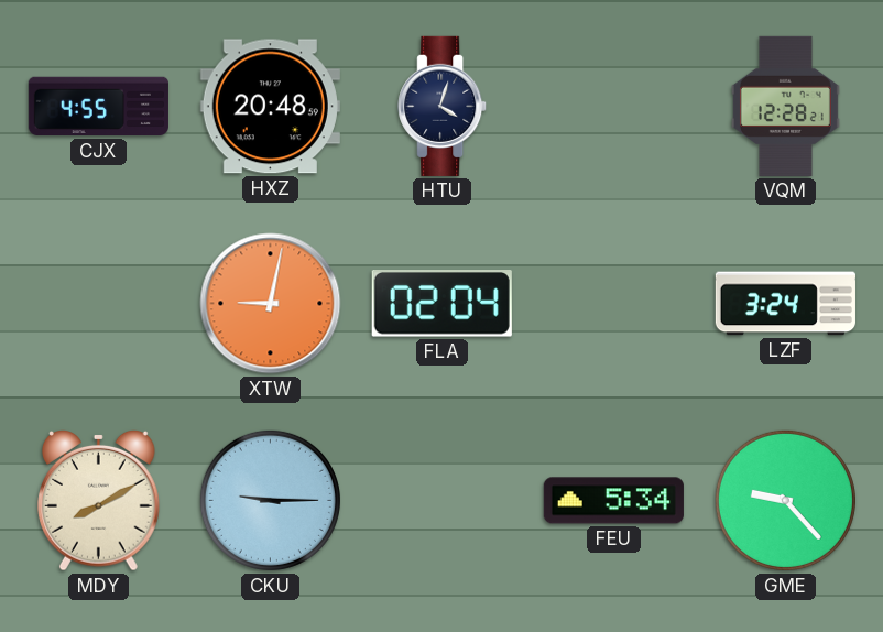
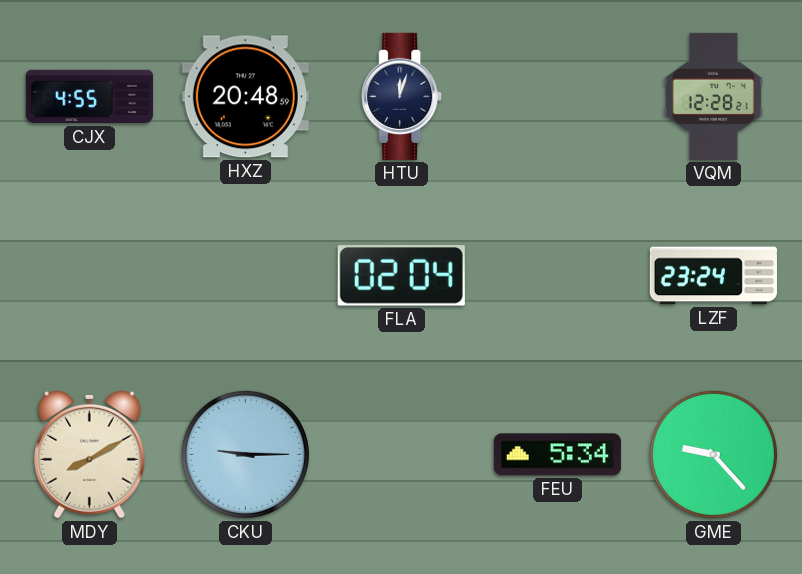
HTU: 4:03 -> 12:03 (402, 96)
XTW: 9:02 -> none (271, 304)
LZF: 3:24 -> 23:24 (713, 276)
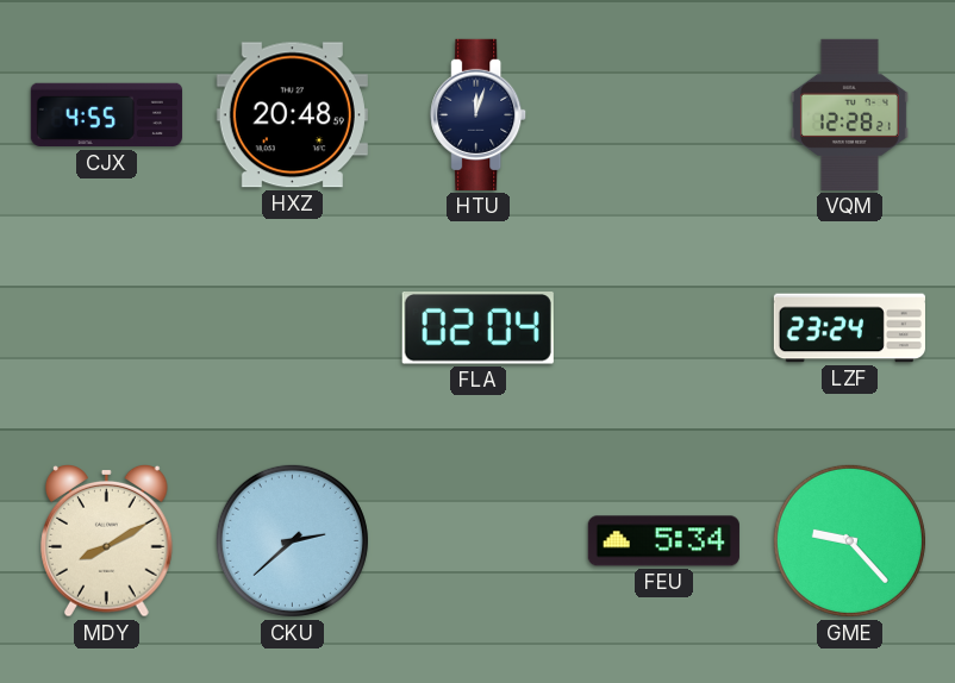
CKU: 9:15 -> 2:38 (292, 540)
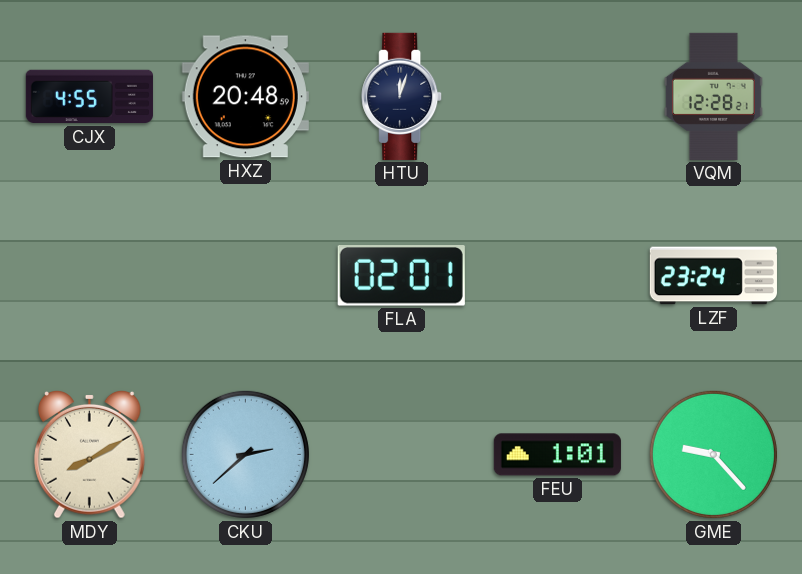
FLA: 02:04 -> 02:01 (401, 276)
FEU: 5:34 -> 1:01 (557, 455)
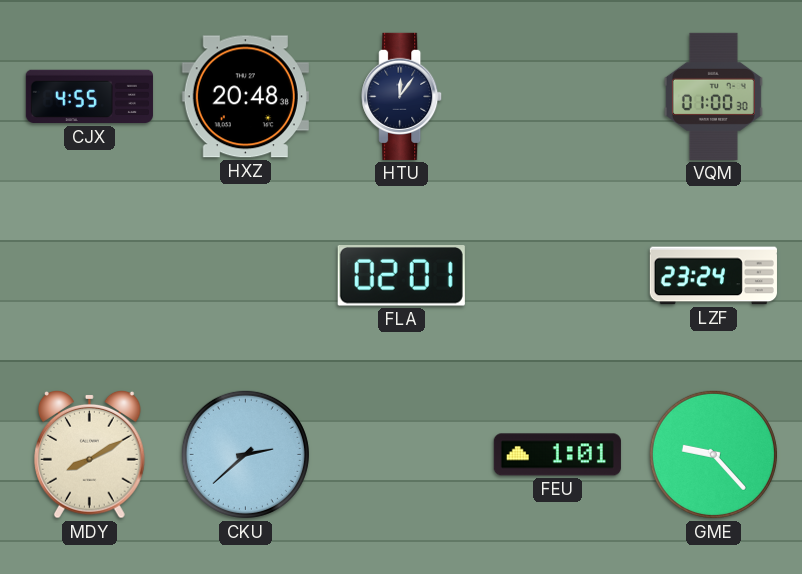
HXZ: 20:48:59 -> 20:48:38 (245, 97)
HTU: 12:03 -> 12:06 (402, 96)
VQM: 12:28 -> 01:00 (713, 96)
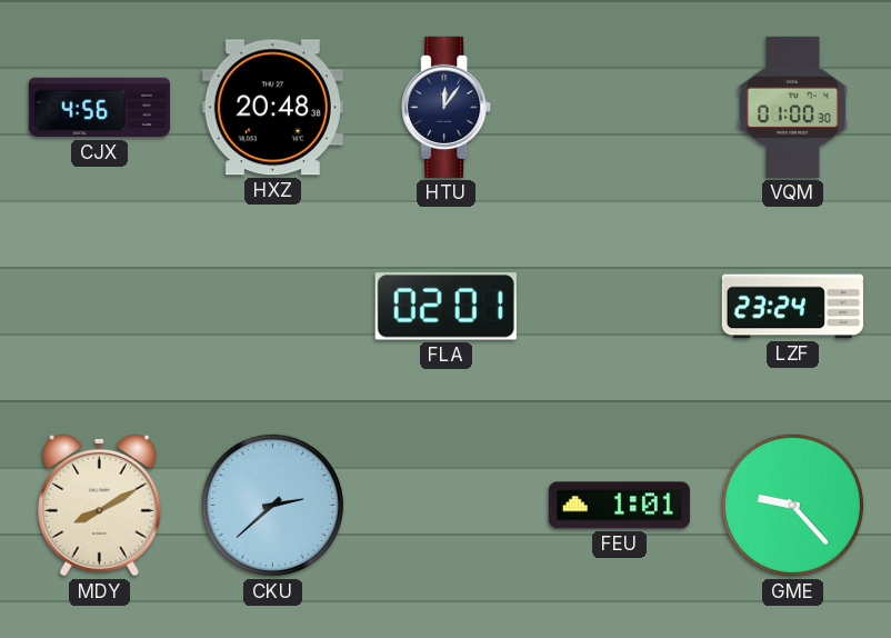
CJX: 4:55 -> 4:56 (99, 108)
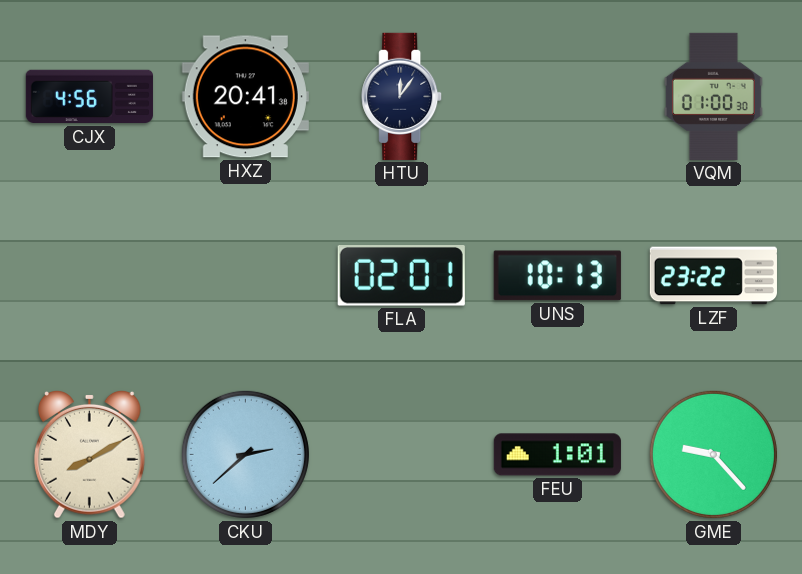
HXZ: 20:48 -> 20:41 (245, 97)
UNS: none -> 10:13 (557, 276)
LZF: 23:24 -> 23:22 (713, 276)
